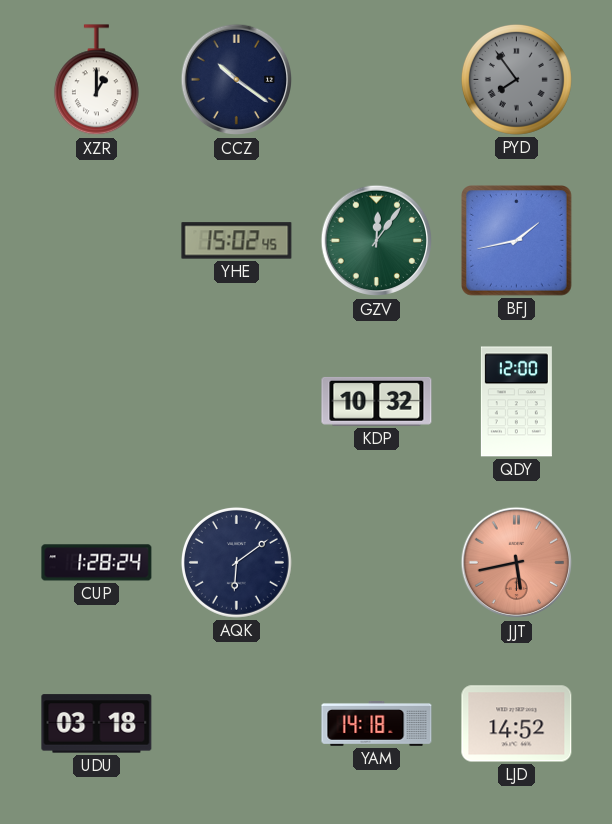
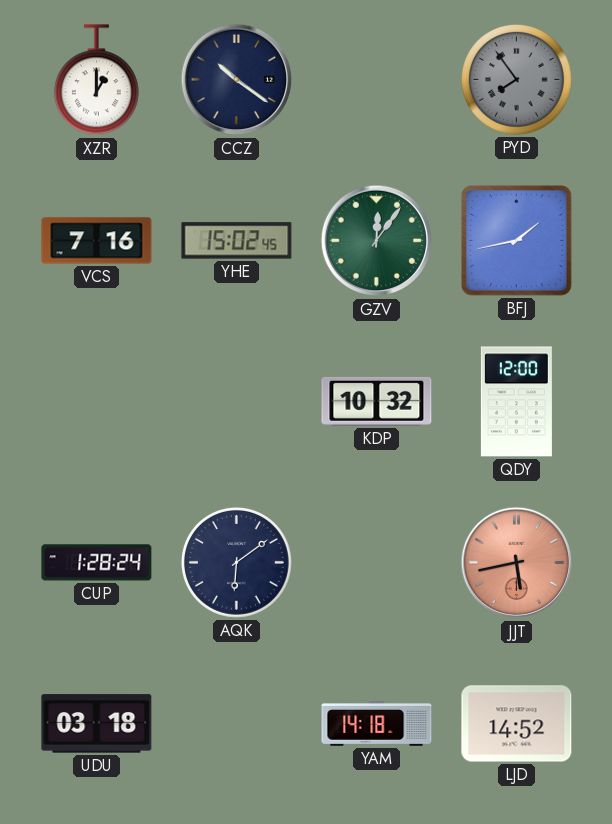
VCS: none -> 7:16 (97, 241)
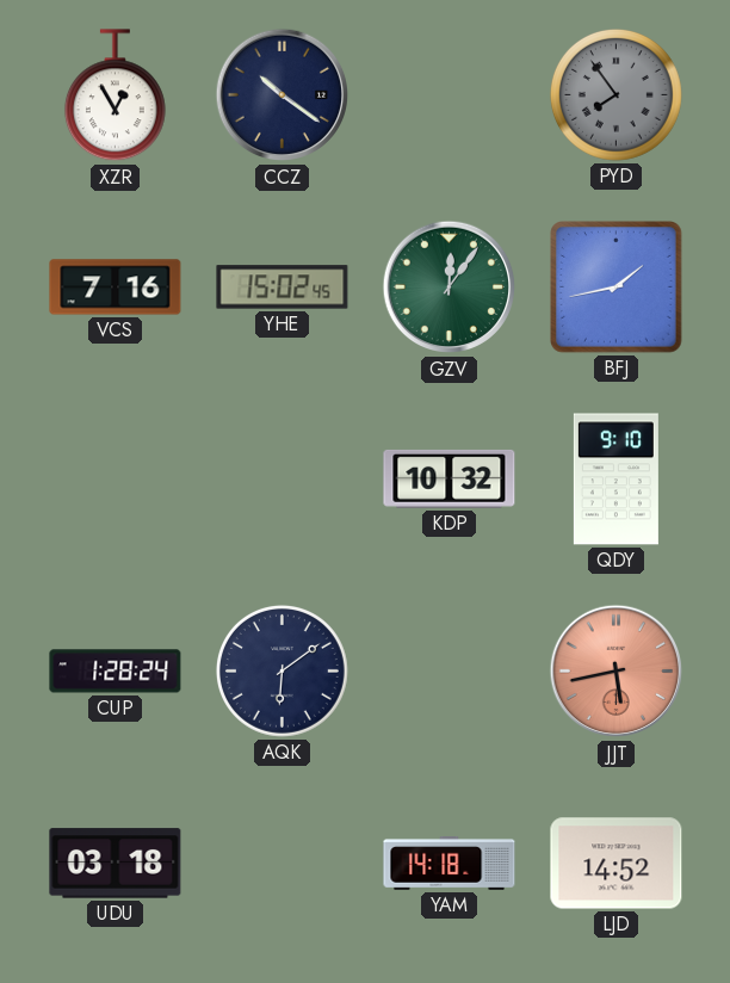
XZR: 1:00 -> 12:55 (115, 95)
QDY: 12:00 -> 9:10 (615, 480)
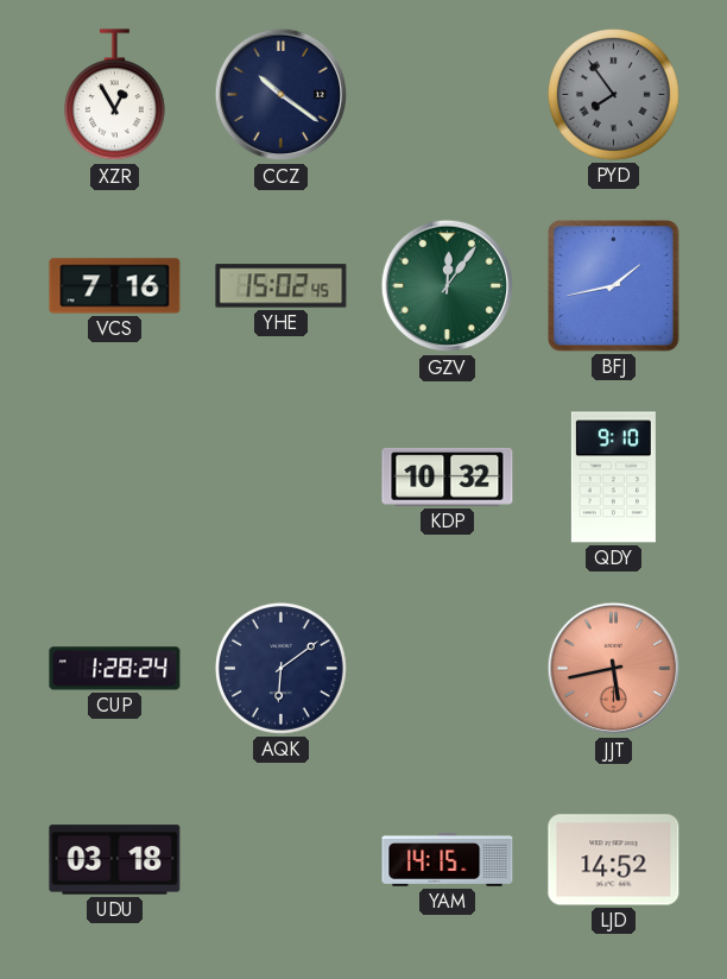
YAM: 14:18 -> 14:15 (448, 860)
